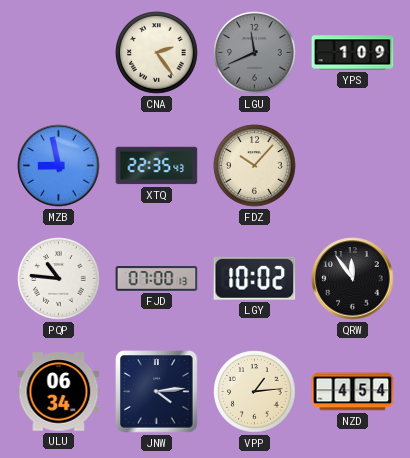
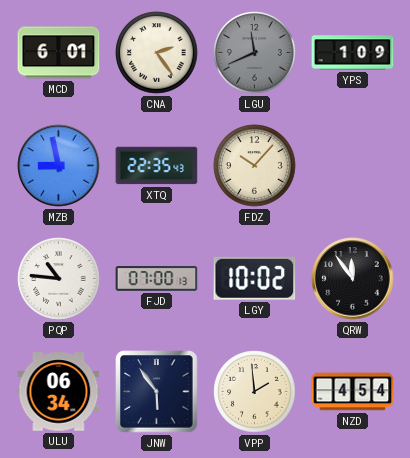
MCD: none -> 6:01 (59, 53)
JNW: 4:14 -> 5:54 (157, 392)
VPP: 1:14 -> 1:59 (255, 392)
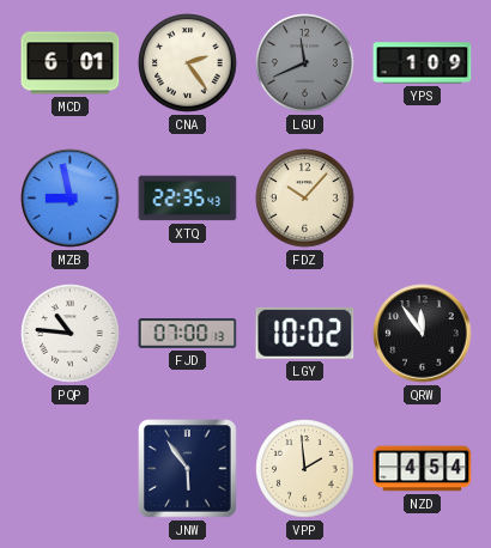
ULU: 06:34 -> none (59, 392)
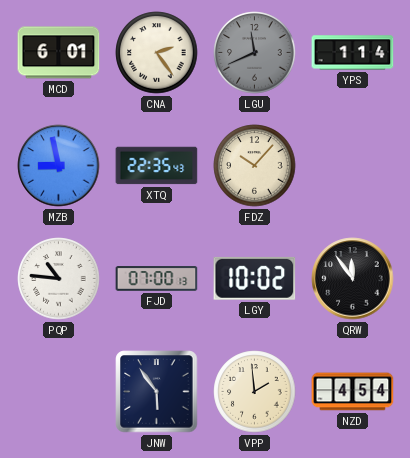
YPS: 1:09 -> 1:14 (353, 53)
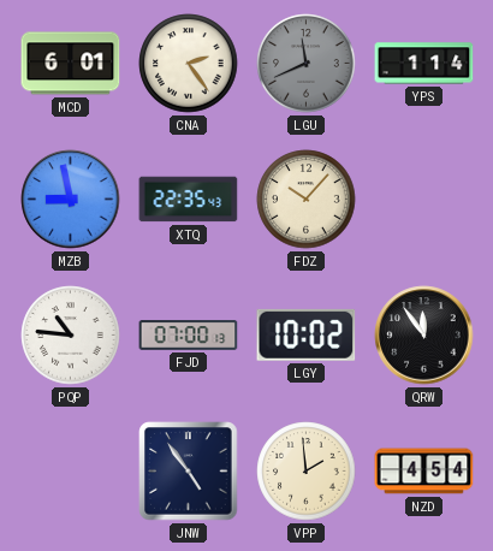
JNW: 5:54 -> 4:54 (189, 472)
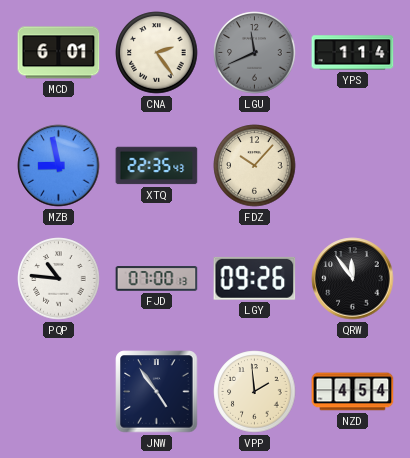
LGY: 10:02 -> 09:26 (255, 278)
